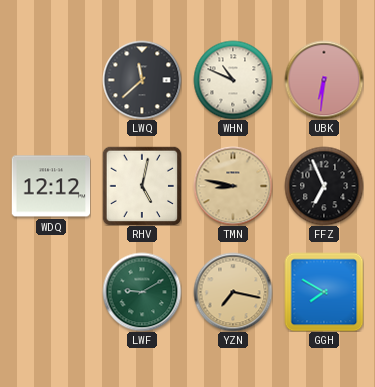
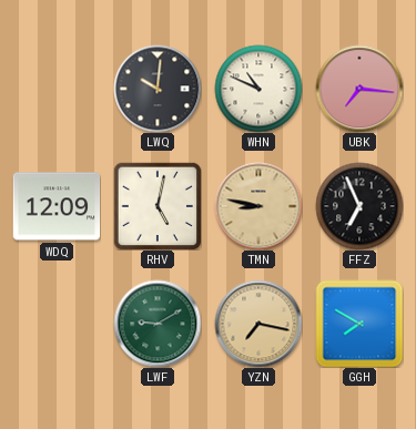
LWQ: 11:38 -> 10:01 (158, 89)
UBK: 6:31 -> 7:16 (359, 89)
WDQ: 12:12 -> 12:09 (57, 206)
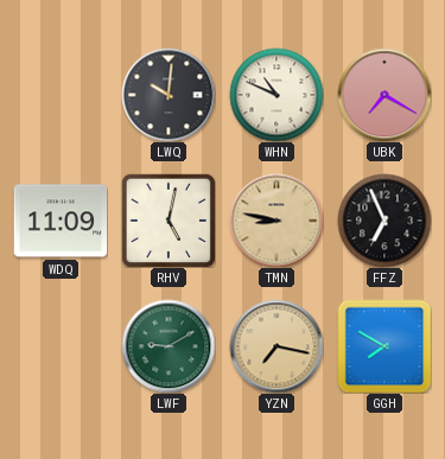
UBK: 7:16 -> 7:20 (384, 95)
WDQ: 12:09 -> 11:09 (61, 221)
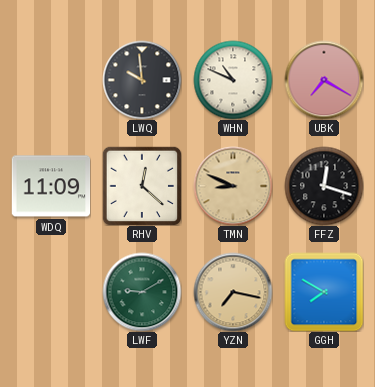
LWQ: 10:01 -> 9:59 (142, 80)
RHV: 5:02 -> 12:22 (142, 186)
TMN: 8:47 -> 8:49 (233, 186)
FFZ: 6:56 -> 12:18 (324, 186)
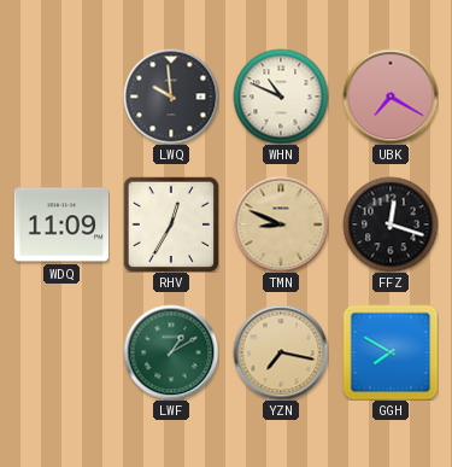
RHV: 12:22 -> 12:35 (171, 224)
LWF: 9:10 -> 1:10 (171, 352)
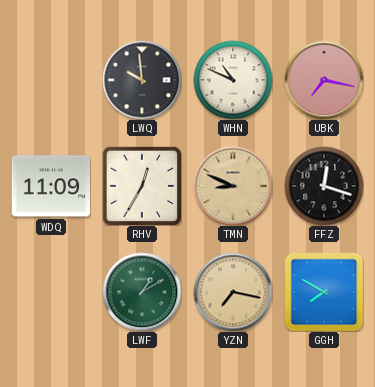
UBK: 7:20 -> 7:17 (324, 80)
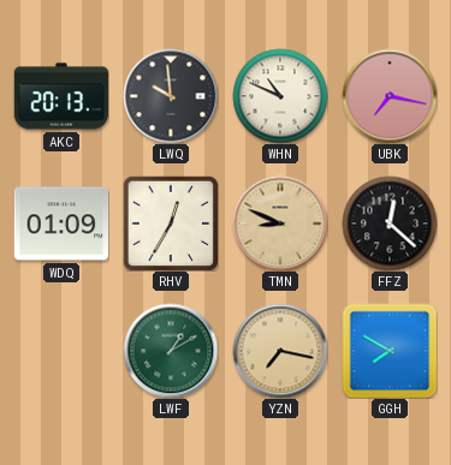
AKC: none -> 20:13 (61, 96)
WDQ: 11:09 -> 01:09 (61, 223)
FFZ: 12:18 -> 12:22 (390, 223)
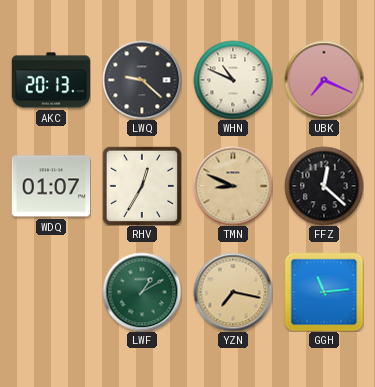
LWQ: 9:59 -> 9:22 (142, 80)
UBK: 7:17 -> 7:19 (324, 80)
WDQ: 01:09 -> 01:07 (51, 186)
GGH: 7:50 -> 11:14 (324, 292)
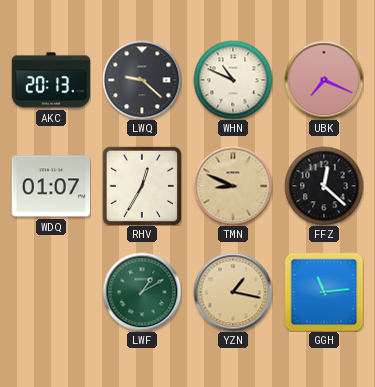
YZN: 7:17 -> 1:17 (233, 292)
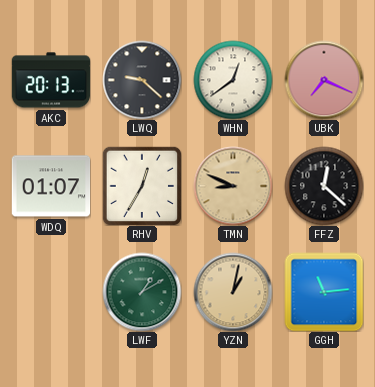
WHN: 10:49 -> 12:39 (233, 80)
YZN: 1:17 -> 1:02 (233, 292)
